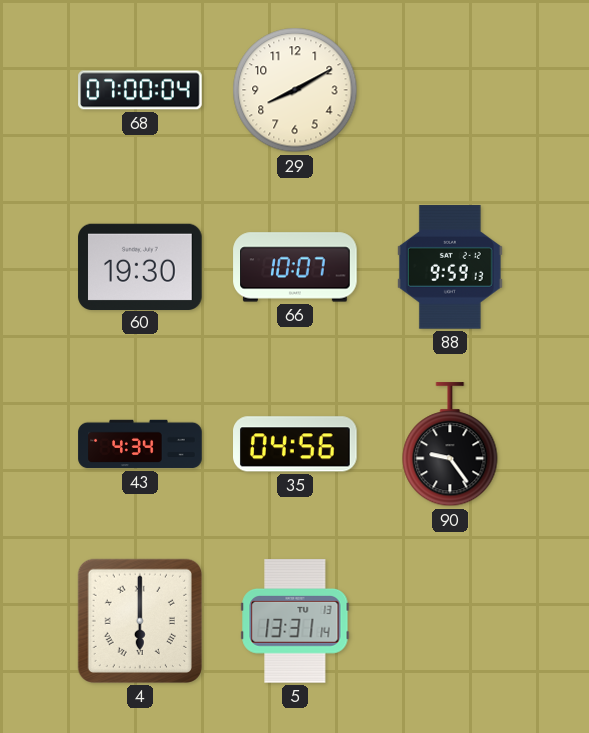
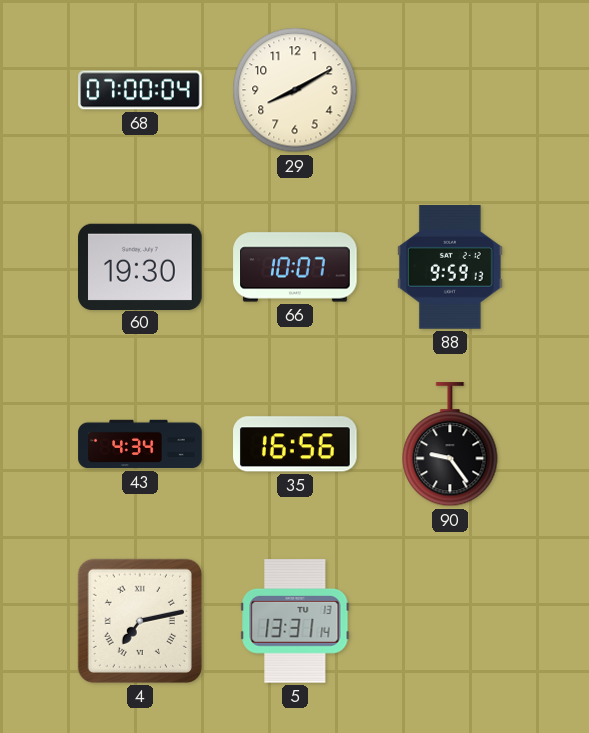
35: 04:56 -> 16:56 (296, 444)
4: 6:00 -> 7:13 (140, 621)
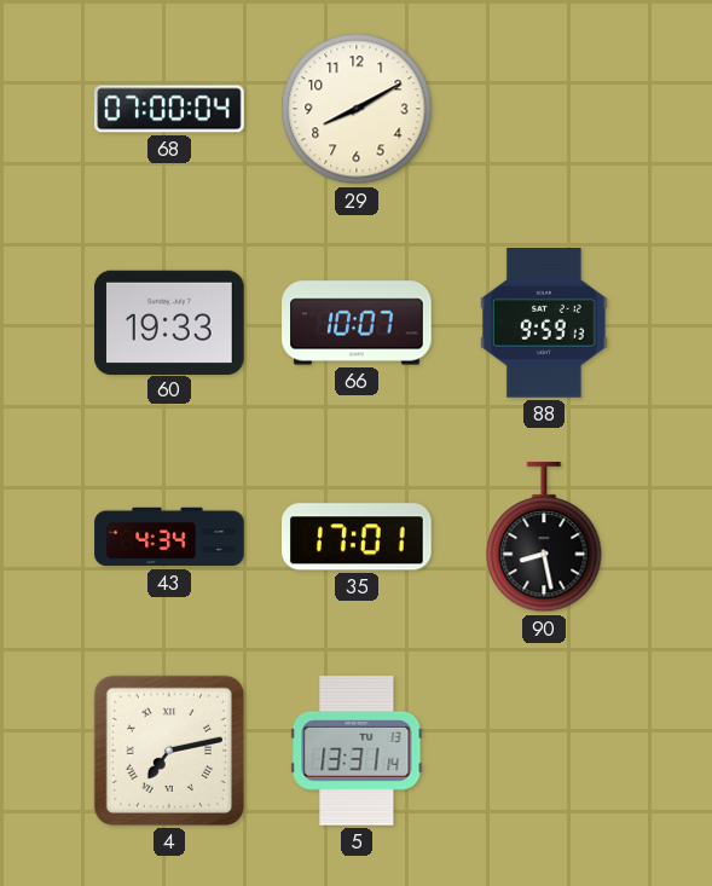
60: 19:30 -> 19:33 (169, 322)
35: 16:56 -> 17:01 (358, 537)
90: 9:24 -> 8:28 (544, 538)
